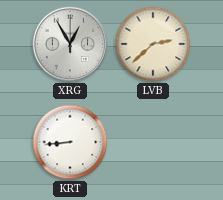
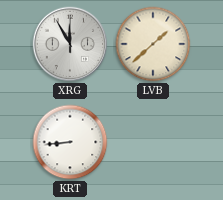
XRG: 12:55 -> 11:55 (70, 44)
LVB: 2:38 -> 1:38 (153, 44)
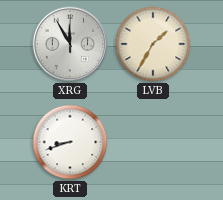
LVB: 1:38 -> 1:35 (153, 44)
KRT: 8:44 -> 8:42 (70, 142)
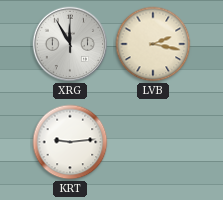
LVB: 1:35 -> 2:17 (153, 44)
KRT: 8:42 -> 9:14 (70, 142)
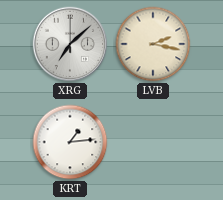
XRG: 11:55 -> 7:08 (70, 44)
KRT: 9:14 -> 1:14 (70, 142)
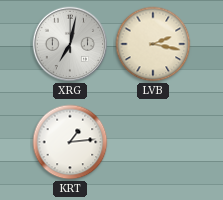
XRG: 7:08 -> 7:02 (70, 44)
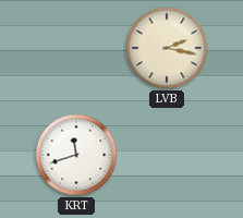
XRG: 7:02 -> none (70, 44)
KRT: 1:14 -> 11:42 (76, 155)
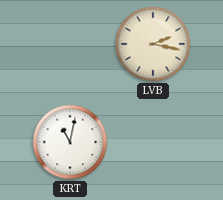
KRT: 11:42 -> 11:02 (70, 142)
